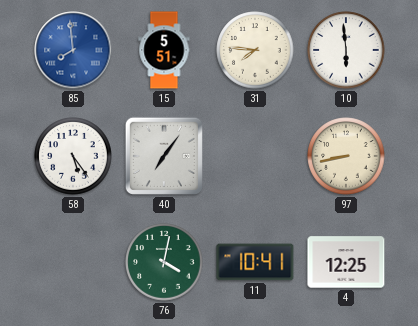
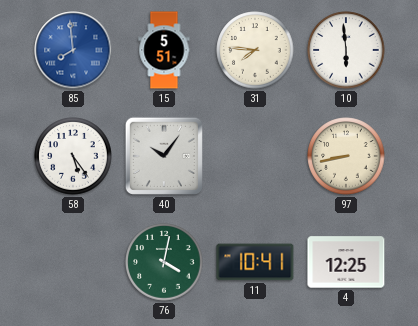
40: 7:06 -> 10:06 (164, 156)
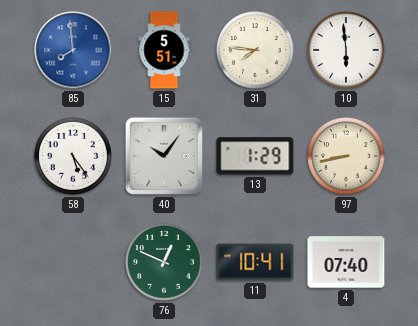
13: none -> 1:29 (255, 156)
76: 4:02 -> 12:49 (164, 262)
4: 12:25 -> 07:40 (346, 262)
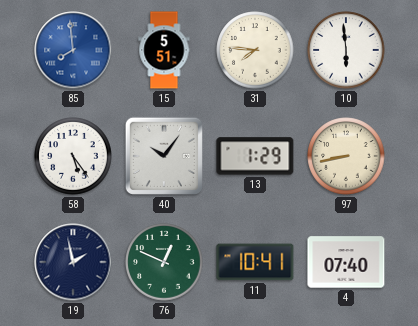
19: none -> 1:58 (73, 262)
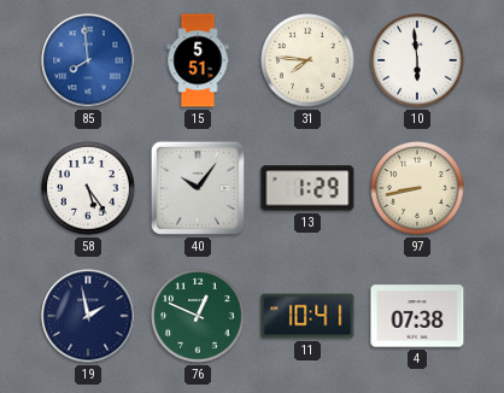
4: 07:40 -> 07:38 (417, 316)
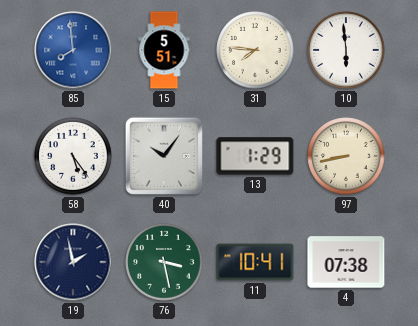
76: 12:49 -> 3:28 (164, 262)
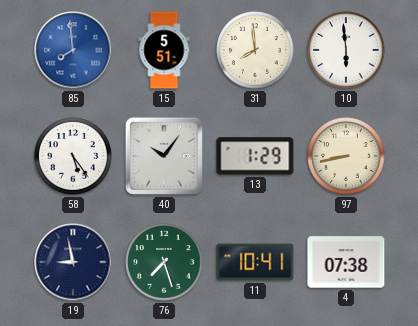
31: 7:46 -> 7:59 (255, 50)
19: 1:58 -> 8:58 (73, 262)
76: 3:28 -> 7:27 (164, 262)
